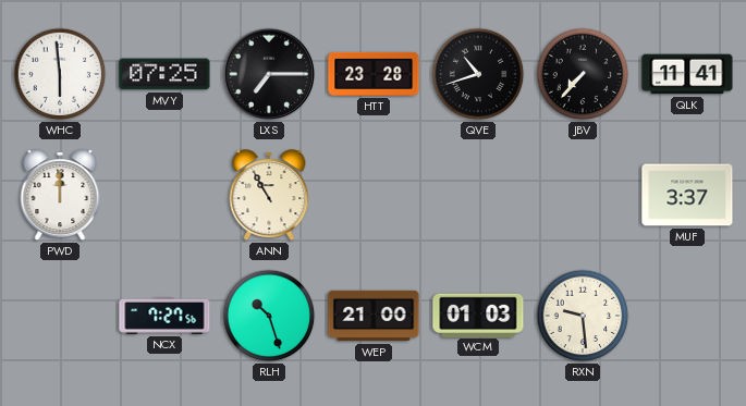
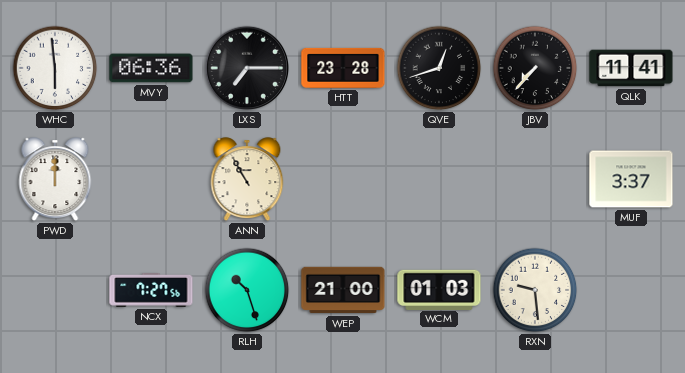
MVY: 07:25 -> 06:36 (151, 68)
QVE: 10:42 -> 12:42 (439, 68)
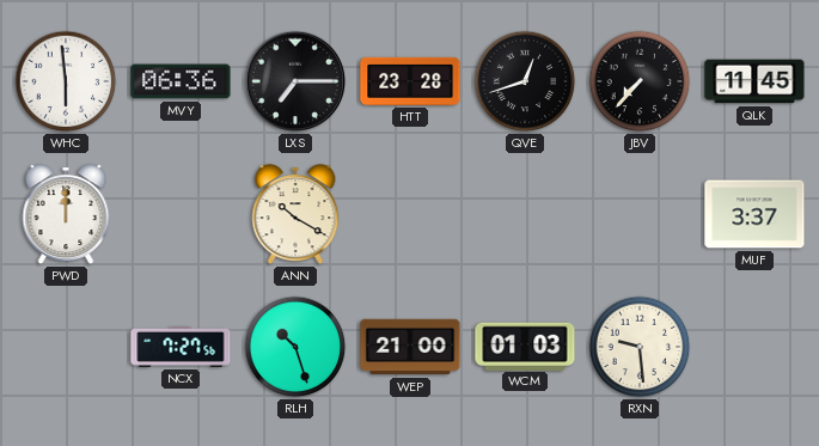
QLK: 11:41 -> 11:45 (754, 81)
ANN: 10:55 -> 10:20 (295, 215)
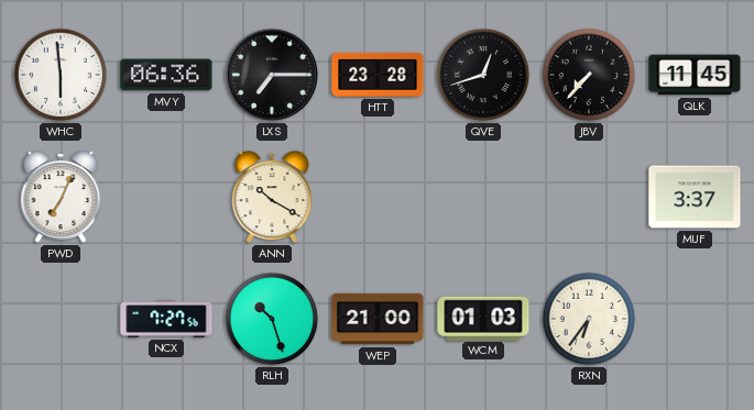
PWD: 12:00 -> 7:04 (61, 198)
RXN: 9:29 -> 6:36 (589, 319)
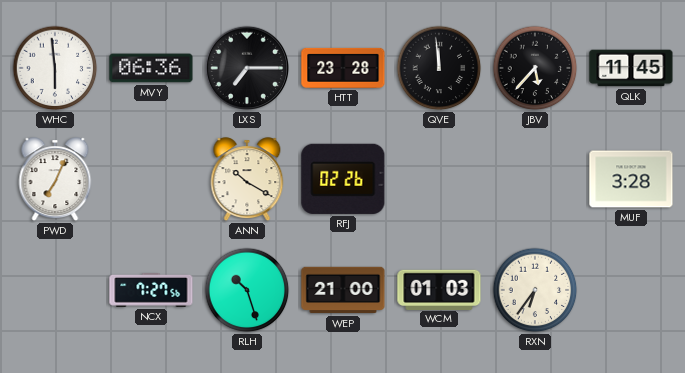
QVE: 12:42 -> 11:59 (439, 68)
JBV: 7:37 -> 5:37 (535, 68)
RFJ: none -> 02:26 (343, 179)
MUF: 3:37 -> 3:28 (631, 179)
